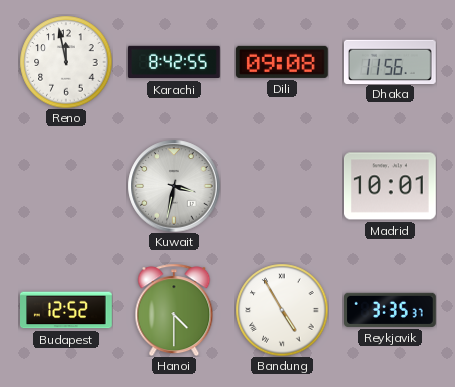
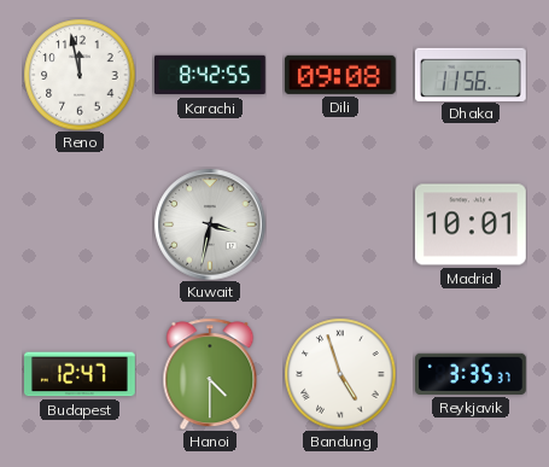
Budapest: 12:52 -> 12:47 (81, 374)
Bandung: 4:55 -> 4:57 (340, 374)
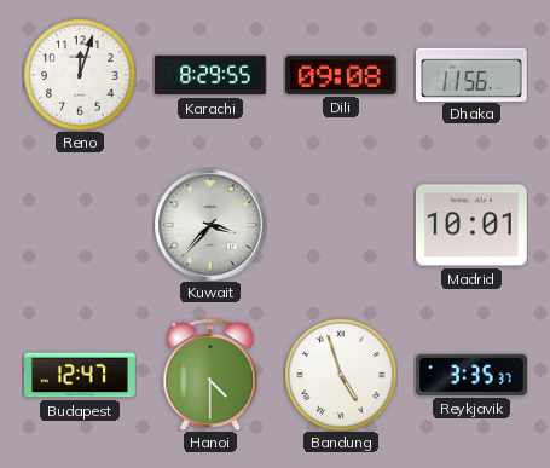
Reno: 11:58 -> 12:03 (80, 75)
Karachi: 8:42 -> 8:29 (212, 75)
Kuwait: 3:32 -> 3:37 (210, 225)
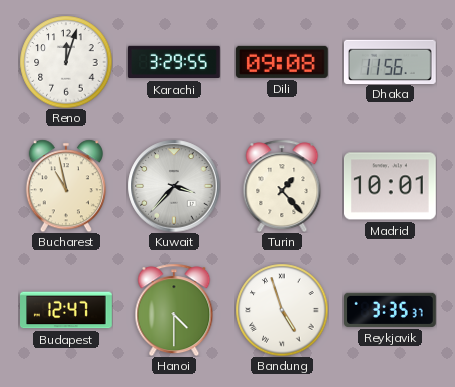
Karachi: 8:29 -> 3:29 (175, 62)
Bucharest: none -> 10:58 (66, 186)
Turin: none -> 1:23 (282, 186)
